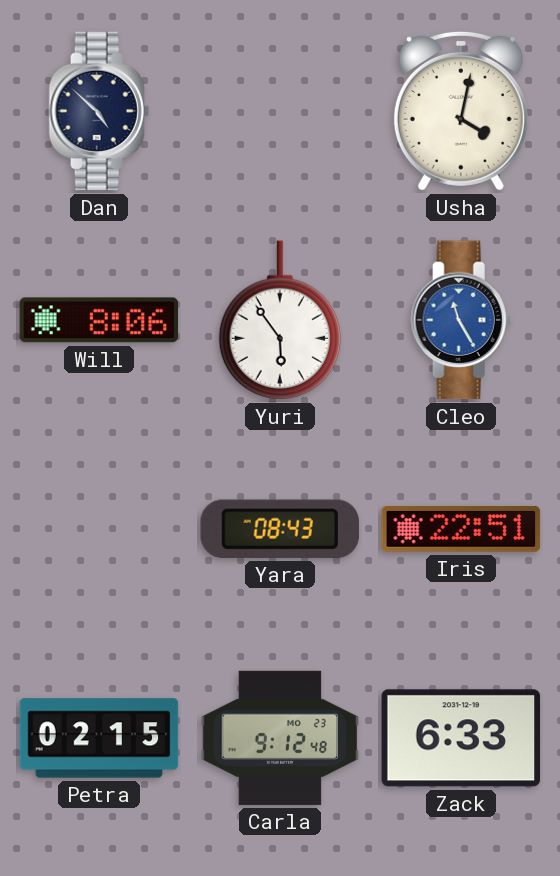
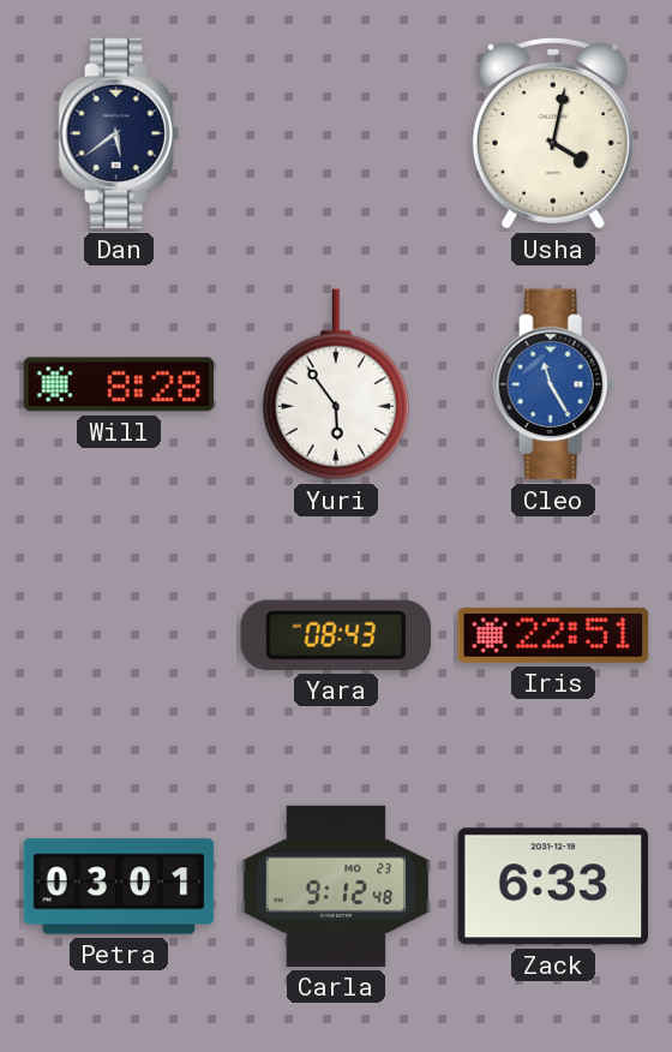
Dan: 4:52 -> 5:39 (119, 133)
Will: 8:06 -> 8:28 (119, 384)
Petra: 02:15 -> 03:01 (119, 886)
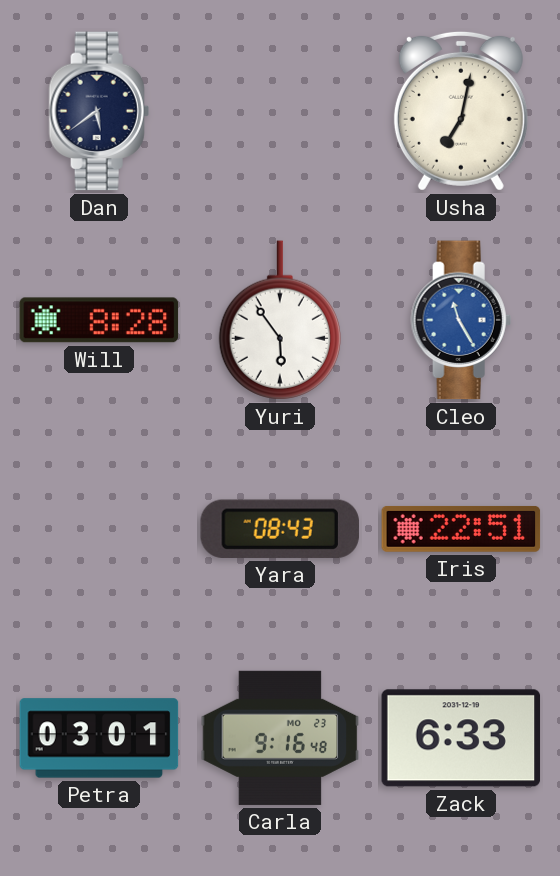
Usha: 4:02 -> 7:02 (461, 111)
Carla: 9:12 -> 9:16 (280, 738)
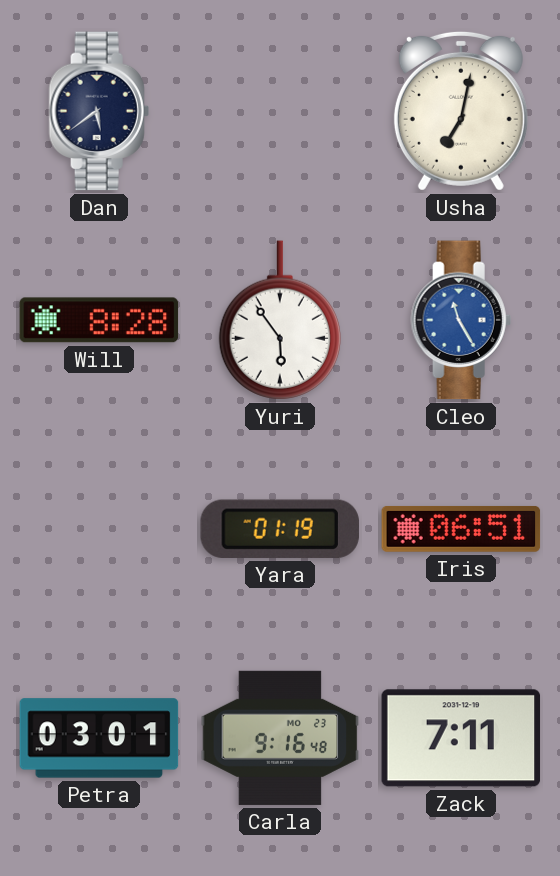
Yara: 08:43 -> 01:19 (280, 529)
Iris: 22:51 -> 06:51 (461, 529)
Zack: 6:33 -> 7:11 (461, 738)
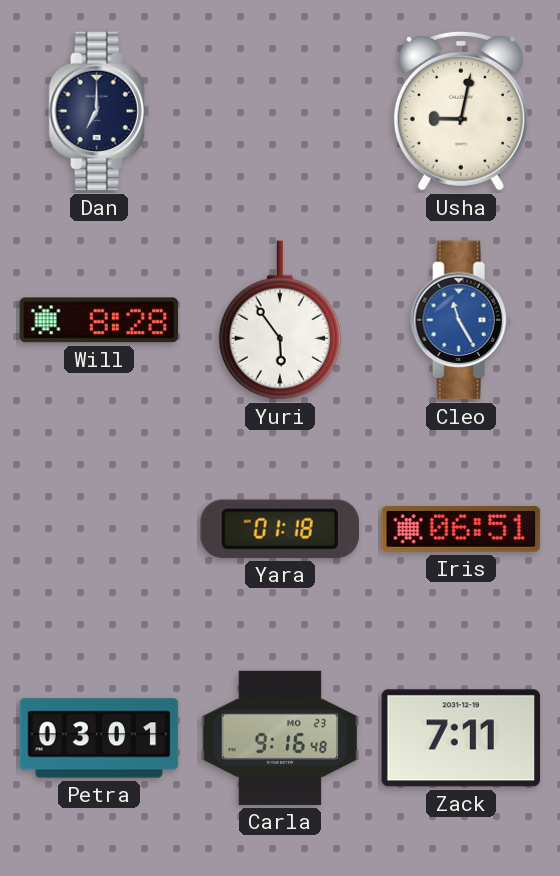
Dan: 5:39 -> 7:00 (99, 111)
Usha: 7:02 -> 9:02 (461, 111)
Yara: 01:19 -> 01:18 (280, 529)
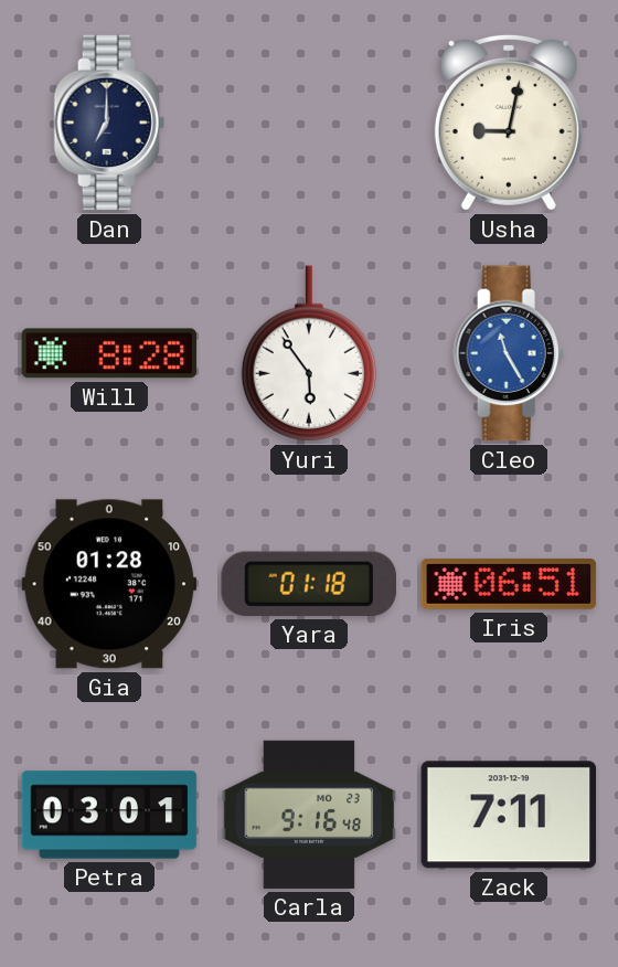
Gia: none -> 01:28 (109, 584)
